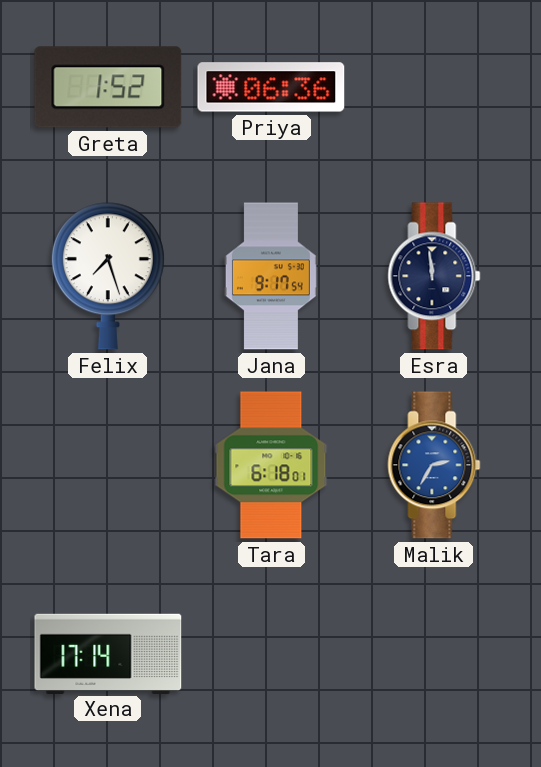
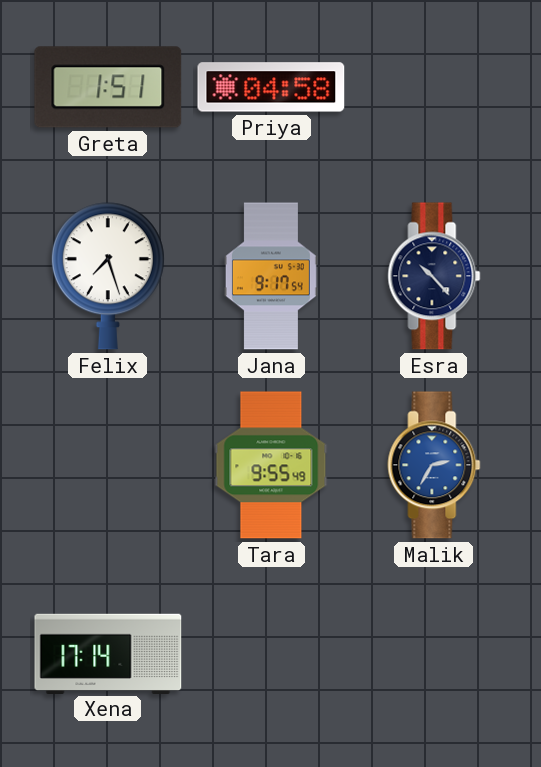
Greta: 1:52 -> 1:51 (108, 87)
Priya: 06:36 -> 04:58 (271, 87)
Esra: 11:59 -> 10:23 (434, 276)
Tara: 6:18 -> 9:55 (271, 465)
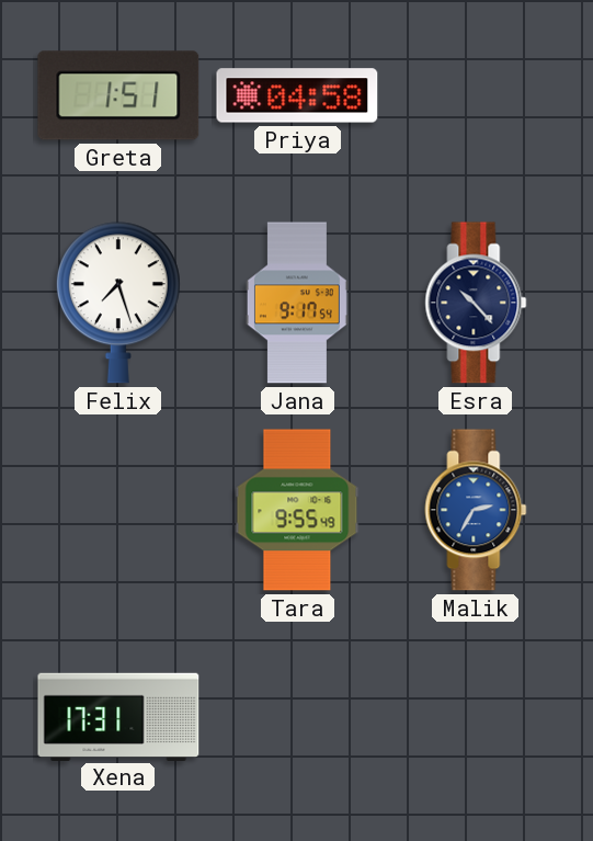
Xena: 17:14 -> 17:31 (118, 716)
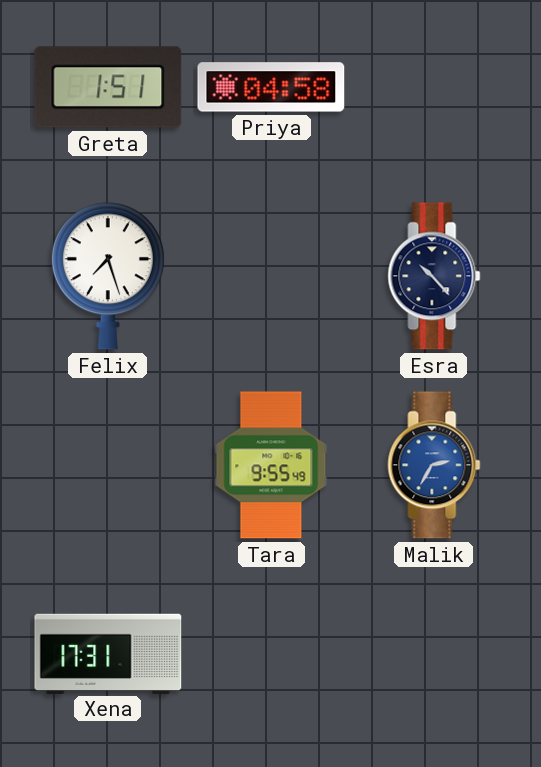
Jana: 9:17 -> none (297, 303)
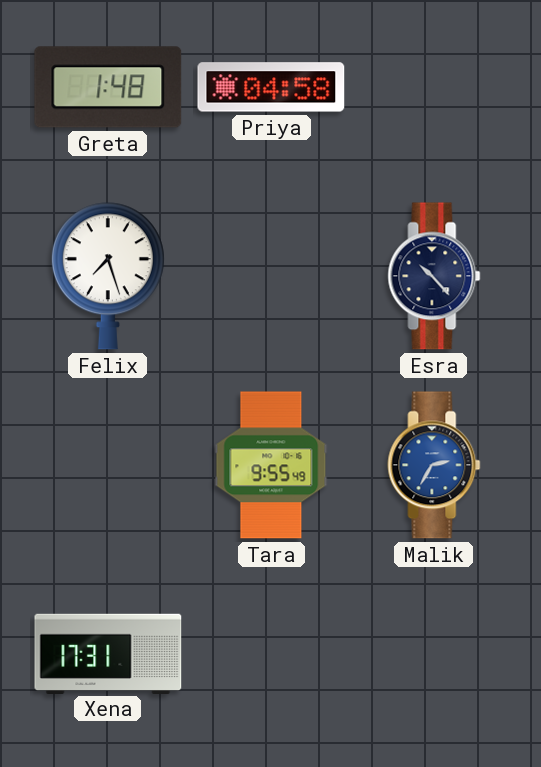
Greta: 1:51 -> 1:48 (108, 87)
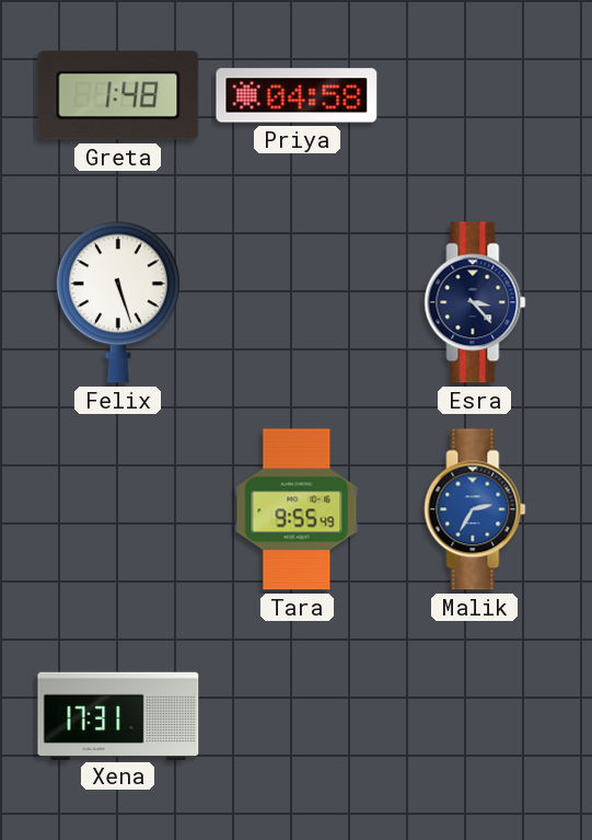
Felix: 7:27 -> 5:27 (118, 302)
Esra: 10:23 -> 3:23 (475, 302)
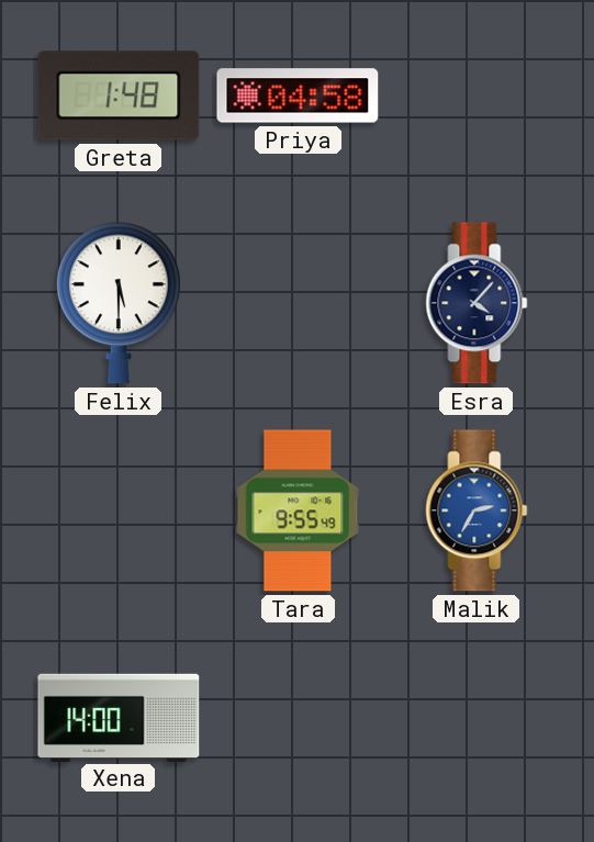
Felix: 5:27 -> 5:30 (119, 303)
Esra: 3:23 -> 4:07 (477, 303)
Xena: 17:31 -> 14:00 (119, 717)
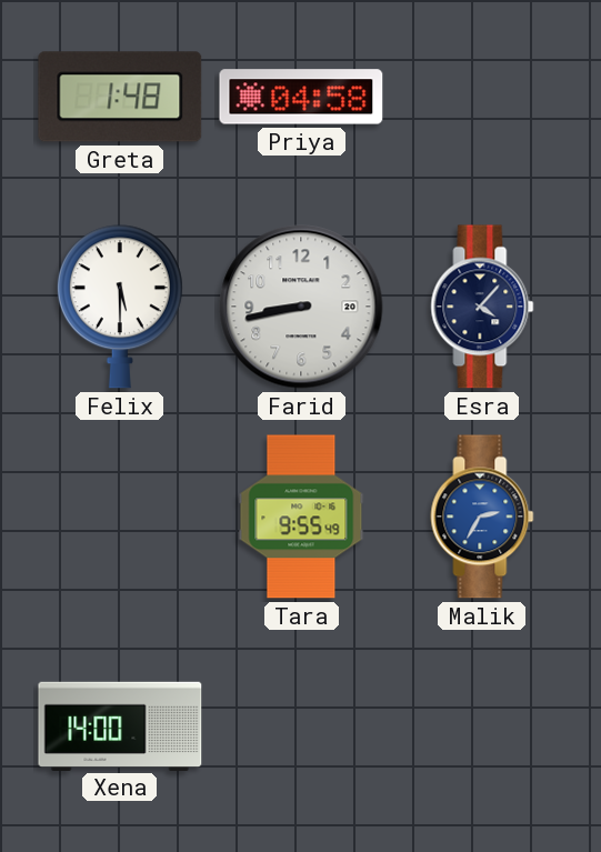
Farid: none -> 8:43 (301, 307)
